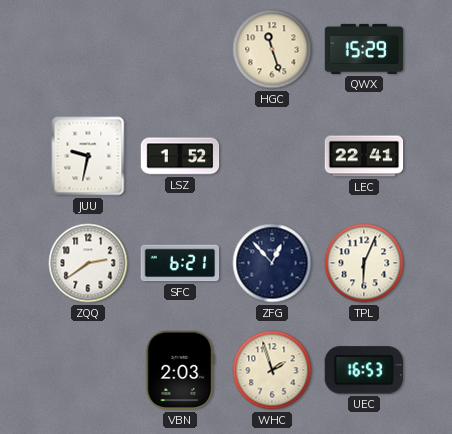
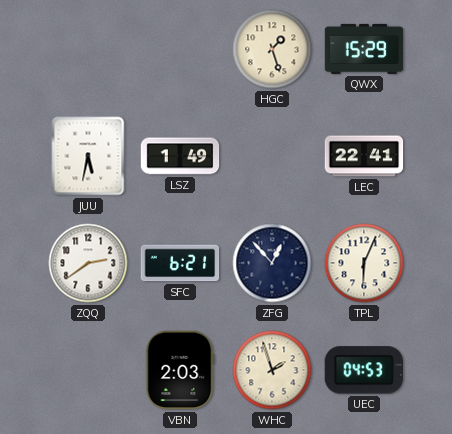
HGC: 11:27 -> 1:27 (272, 49)
JUU: 9:32 -> 5:32 (88, 156)
LSZ: 1:52 -> 1:49 (180, 156)
UEC: 16:53 -> 04:53 (363, 370)
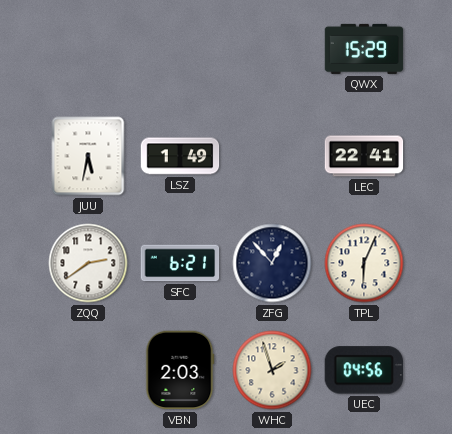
HGC: 1:27 -> none (272, 49)
UEC: 04:53 -> 04:56 (363, 370)
